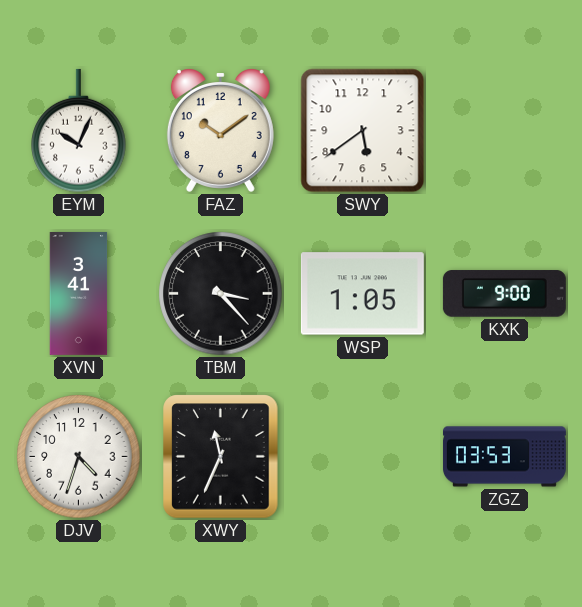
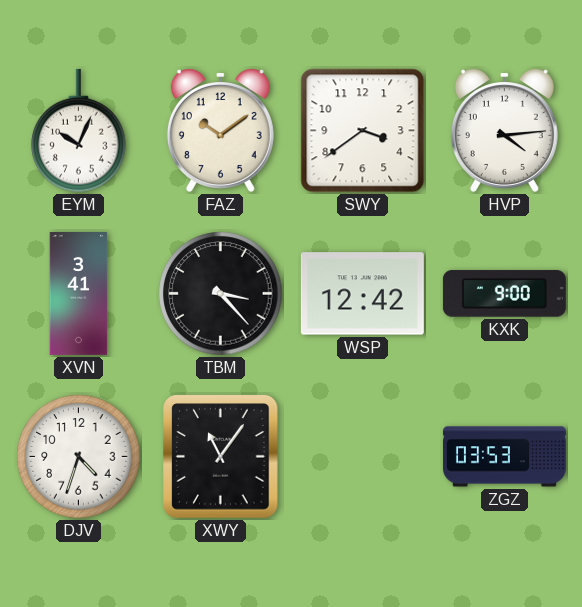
SWY: 5:39 -> 3:39 (363, 131)
HVP: none -> 4:14 (504, 131)
WSP: 1:05 -> 12:42 (362, 294)
XWY: 11:34 -> 11:06 (221, 457)
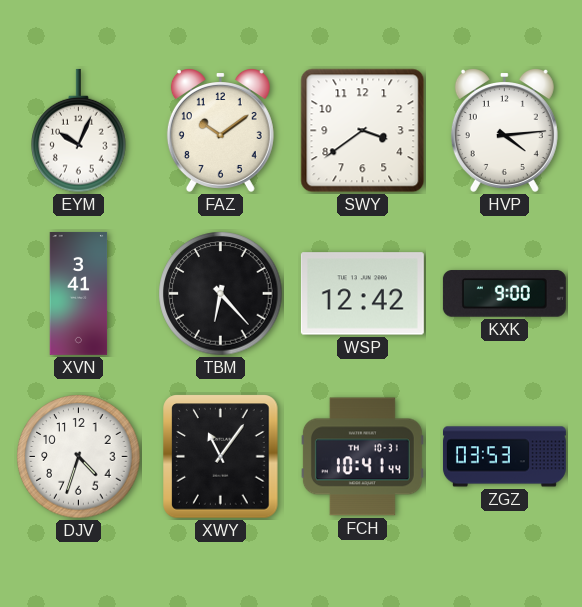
TBM: 3:23 -> 6:23 (221, 294)
FCH: none -> 10:41 (362, 457)
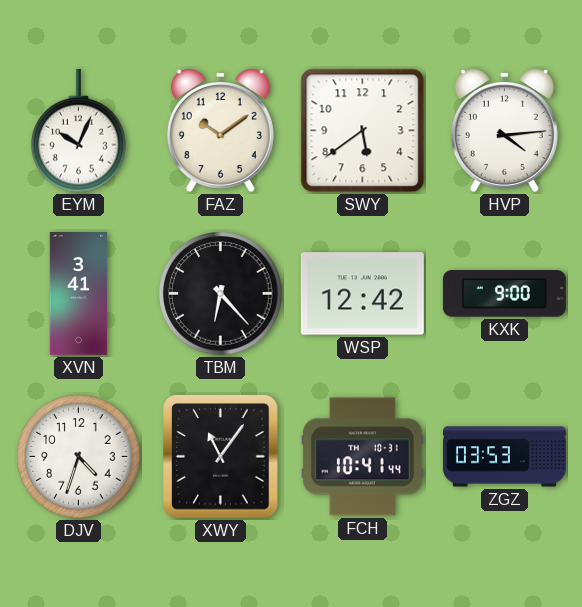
SWY: 3:39 -> 5:39 (363, 131)
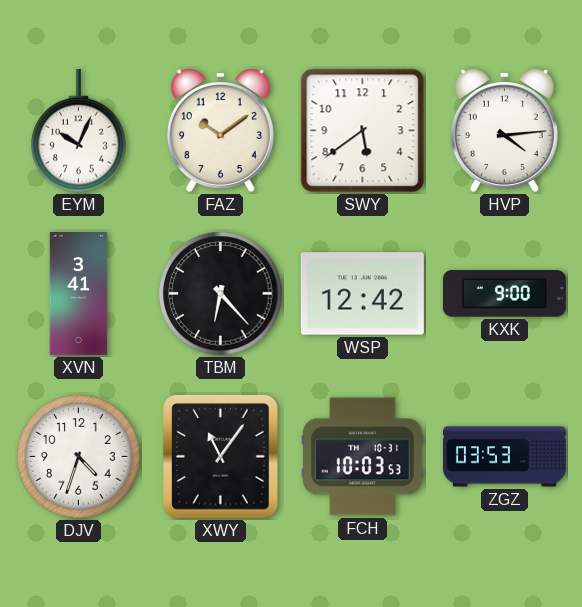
FCH: 10:41 -> 10:03 (362, 457)
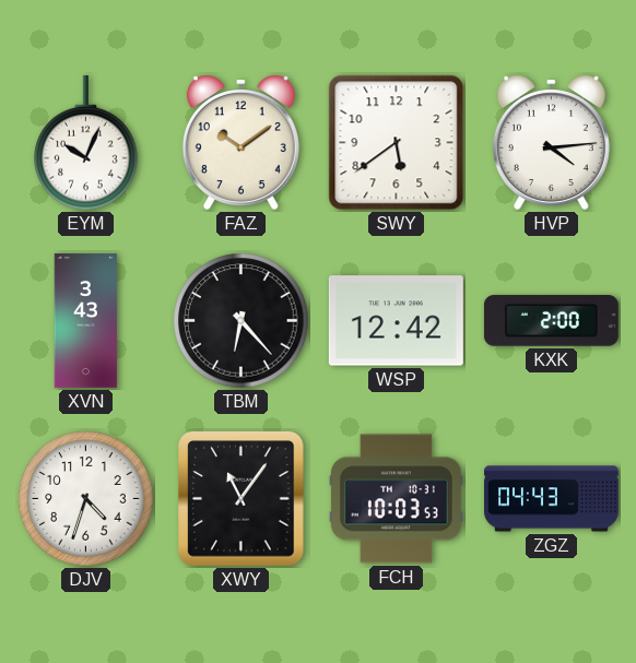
XVN: 3:41 -> 3:43 (86, 320)
KXK: 9:00 -> 2:00 (551, 321)
ZGZ: 03:53 -> 04:43 (551, 499)
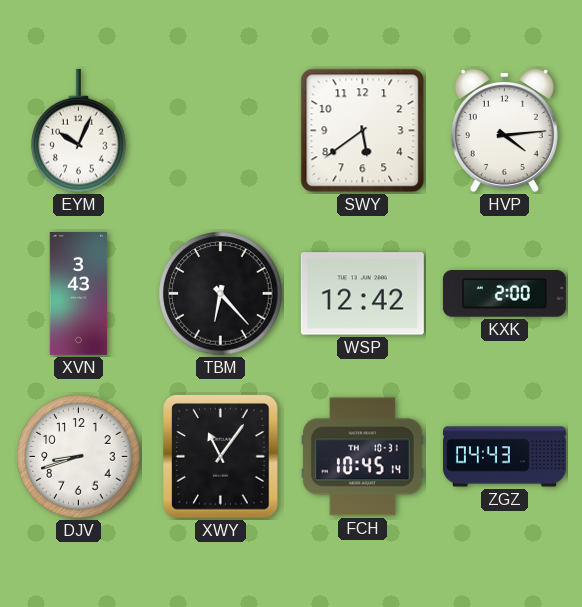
FAZ: 10:09 -> none (240, 143)
DJV: 4:33 -> 8:42 (79, 457)
FCH: 10:03 -> 10:45 (362, 457)
